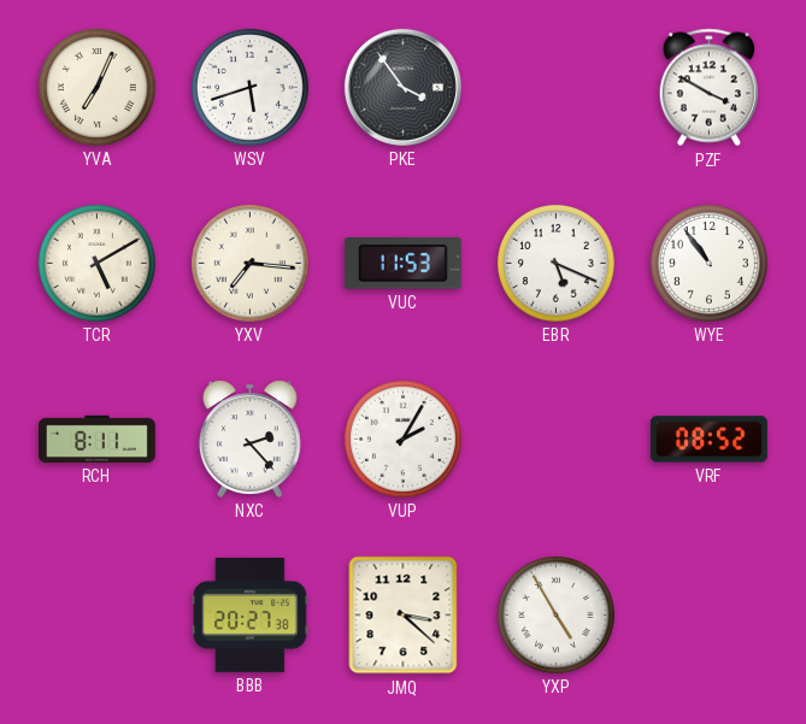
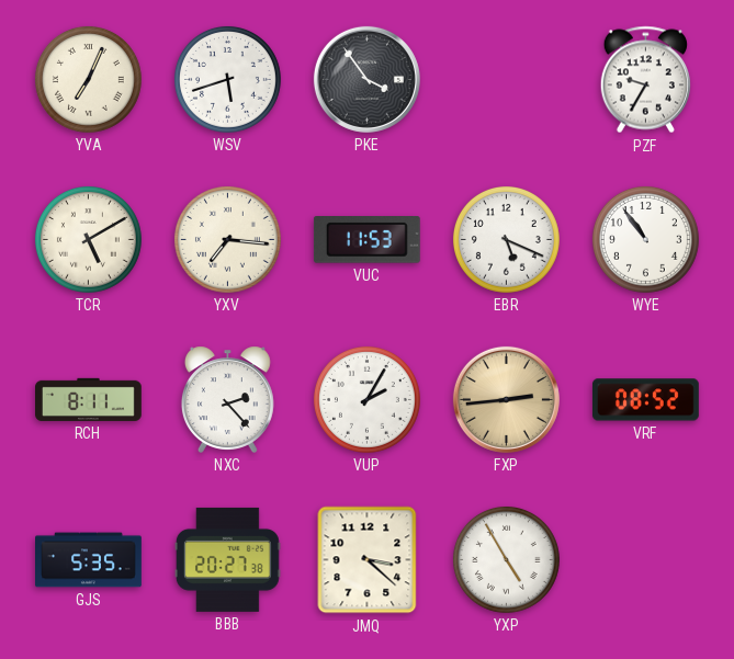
PZF: 3:50 -> 9:35 (645, 80)
FXP: none -> 2:44 (506, 399)
GJS: none -> 5:35 (89, 560)
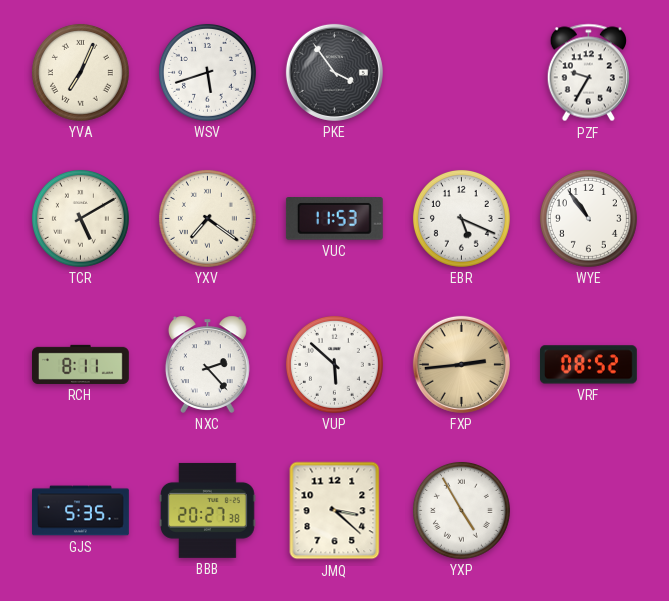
YXV: 7:16 -> 7:21 (207, 218)
VUP: 2:05 -> 5:52 (334, 364)
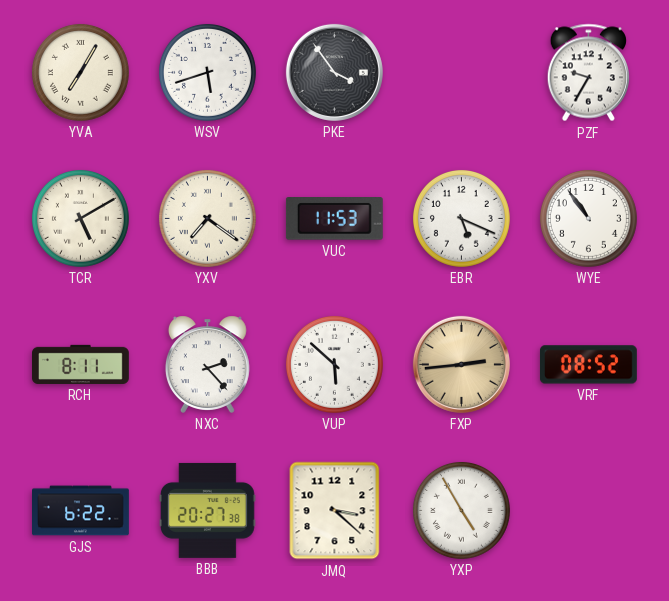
YVA: 7:04 -> 7:05 (80, 72)
GJS: 5:35 -> 6:22 (81, 511)
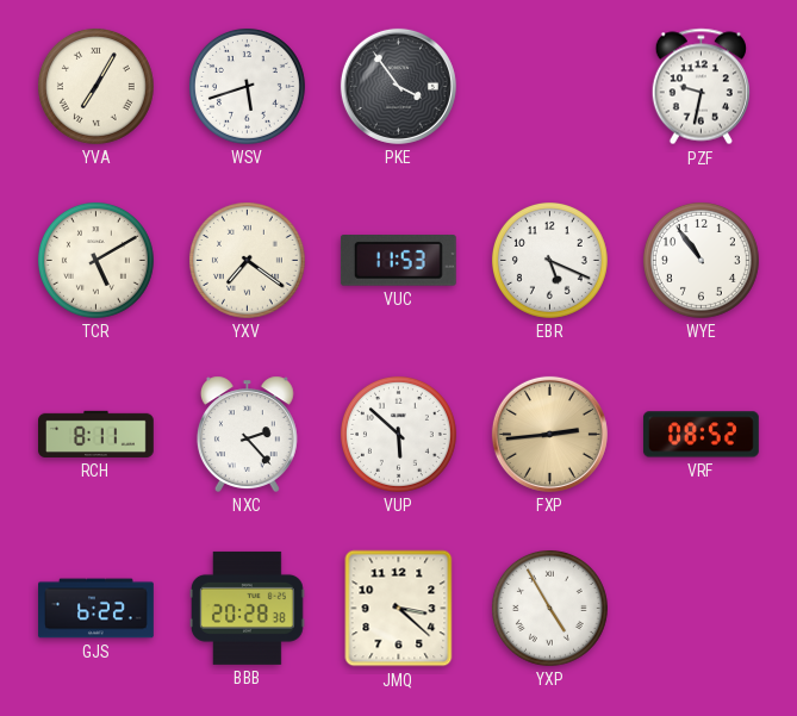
PZF: 9:35 -> 9:32 (701, 87)
BBB: 20:27 -> 20:28 (247, 608)
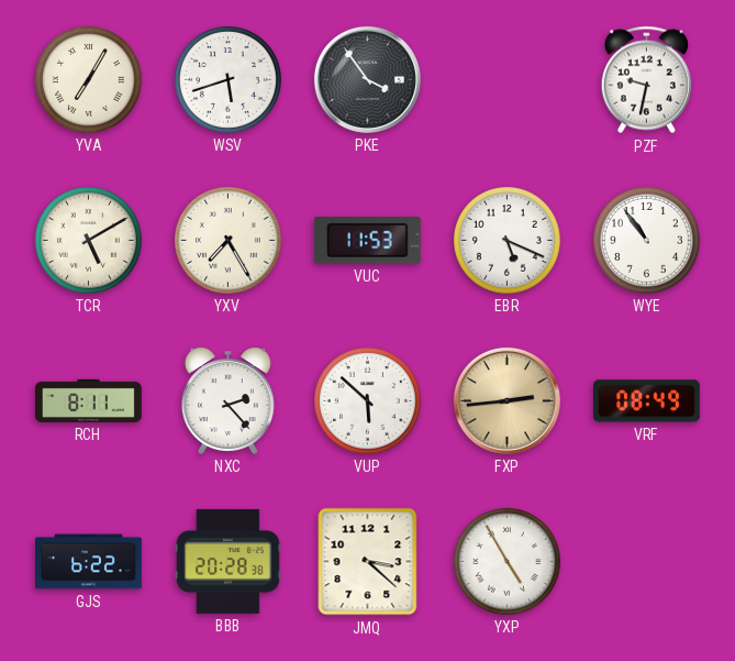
YXV: 7:21 -> 7:25 (227, 240)
VRF: 08:52 -> 08:49 (646, 401)
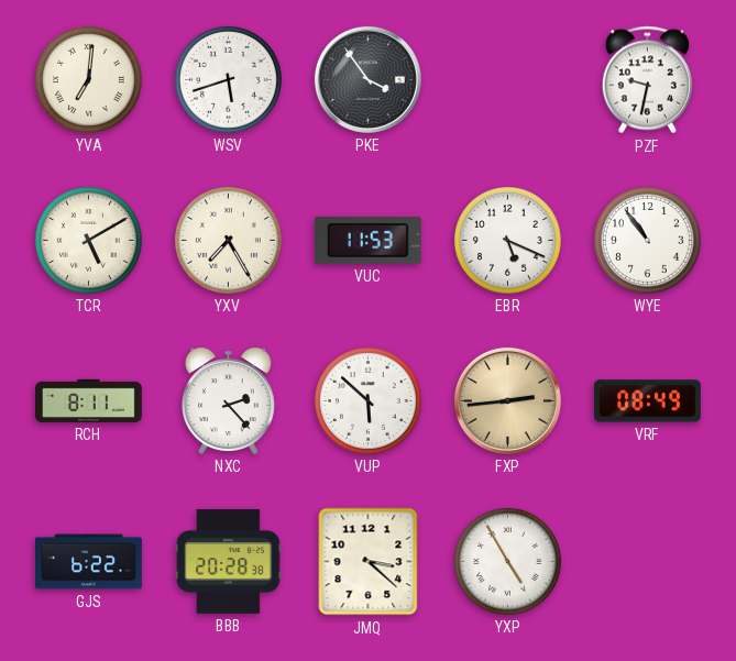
YVA: 7:05 -> 7:01 (88, 79)
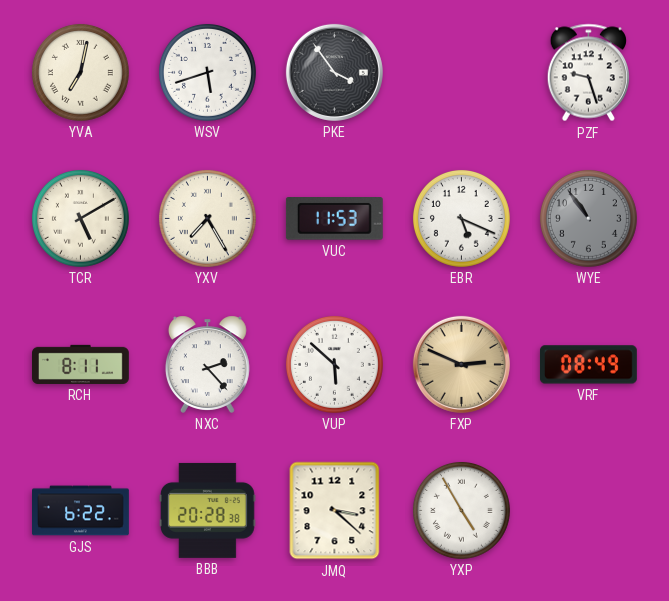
YVA: 7:01 -> 7:02 (80, 72)
PZF: 9:32 -> 9:27 (588, 73)
WYE dial: white -> grey (588, 218)
FXP: 2:44 -> 2:49 (461, 364)
